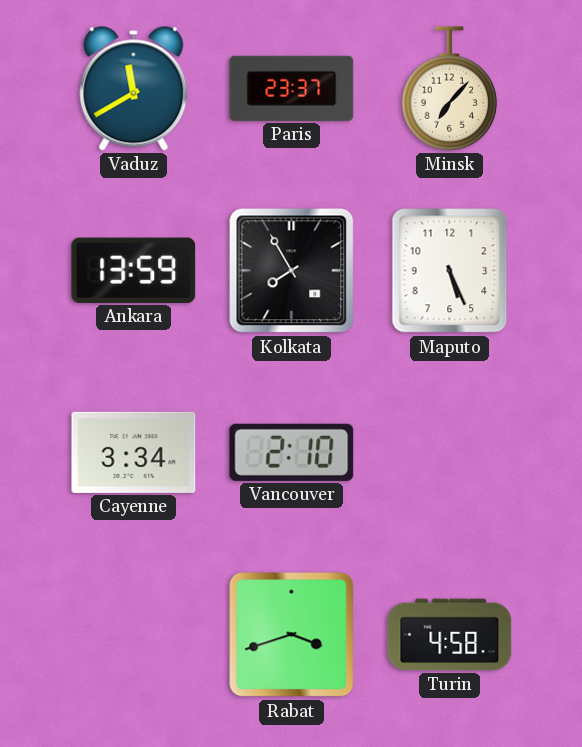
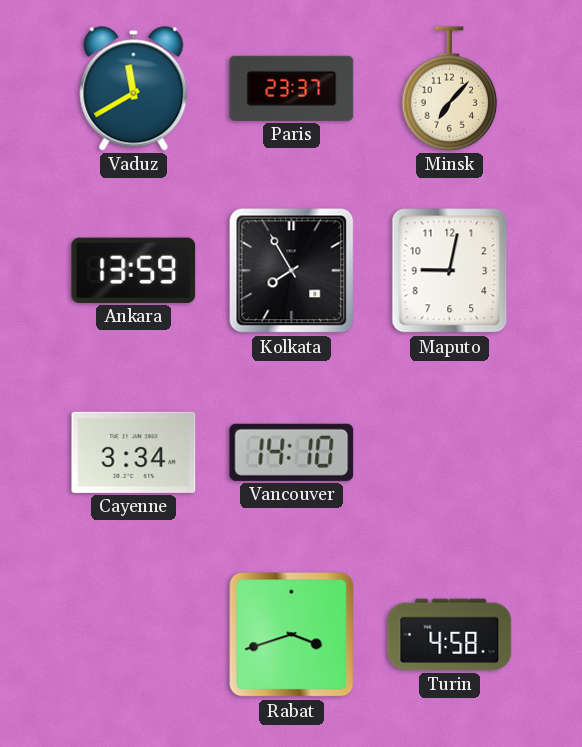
Maputo: 5:26 -> 9:02 (450, 271)
Vancouver: 2:10 -> 14:10 (292, 452)
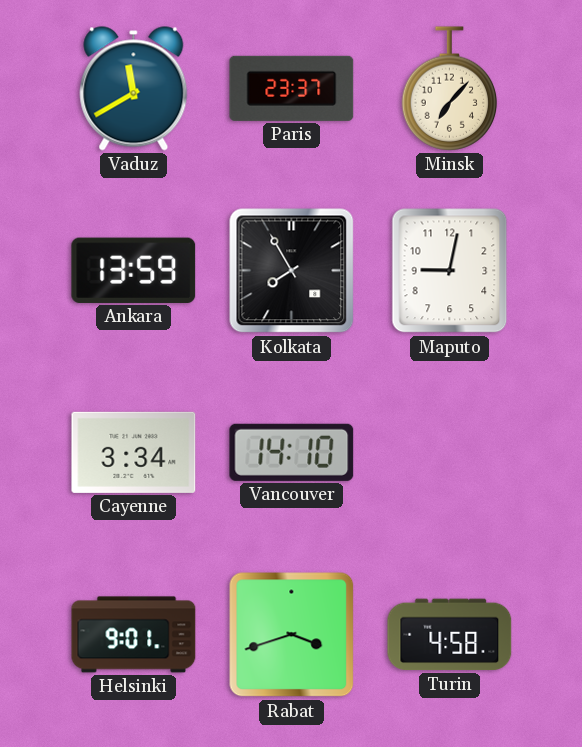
Helsinki: none -> 9:01 (134, 635)
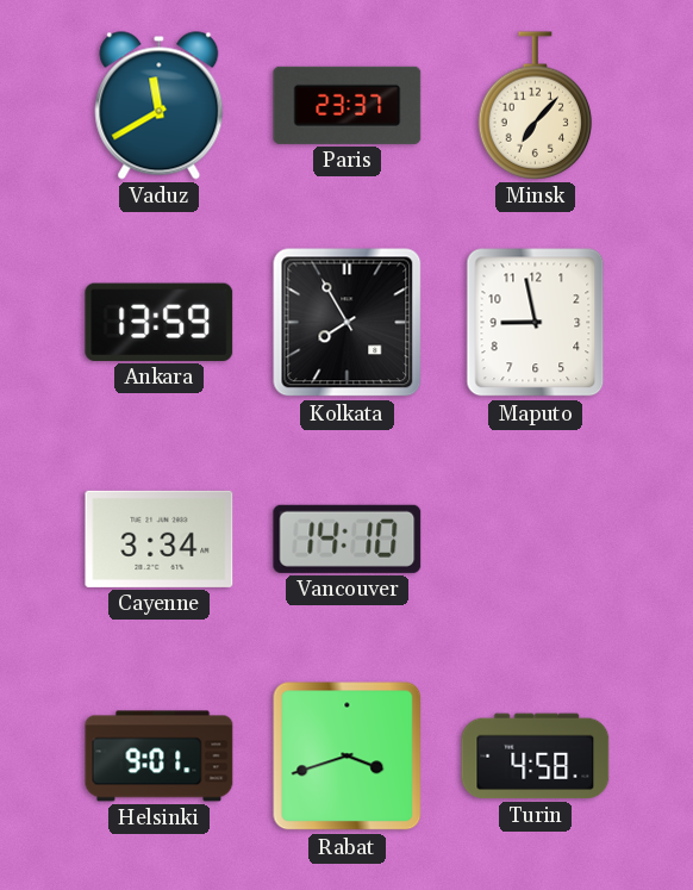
Maputo: 9:02 -> 8:58 (536, 323)
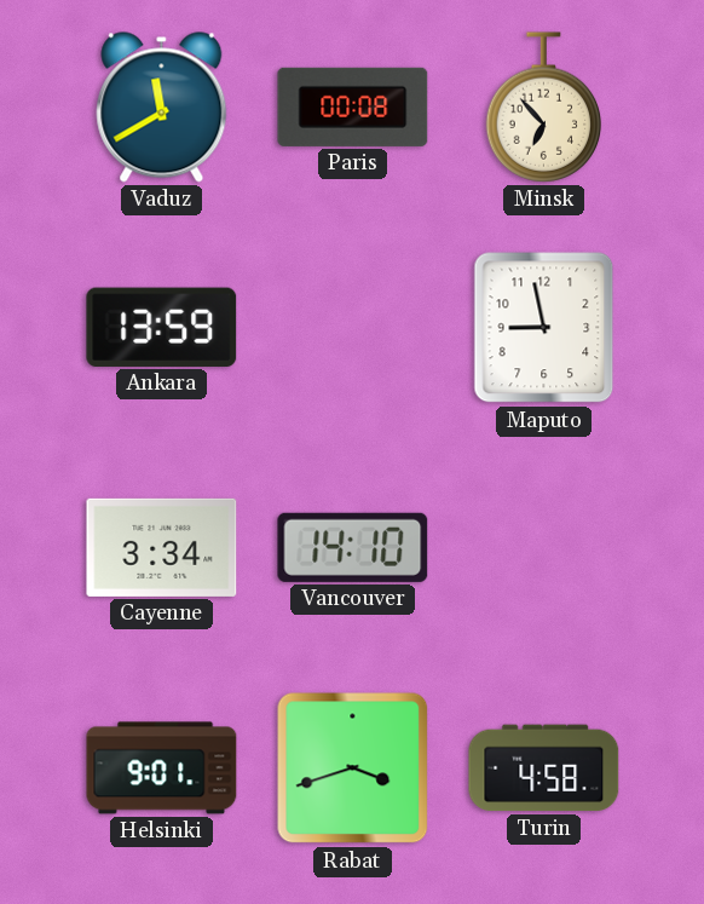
Paris: 23:37 -> 00:08 (353, 106)
Minsk: 7:07 -> 6:53 (544, 108)
Kolkata: 7:55 -> none (348, 323)
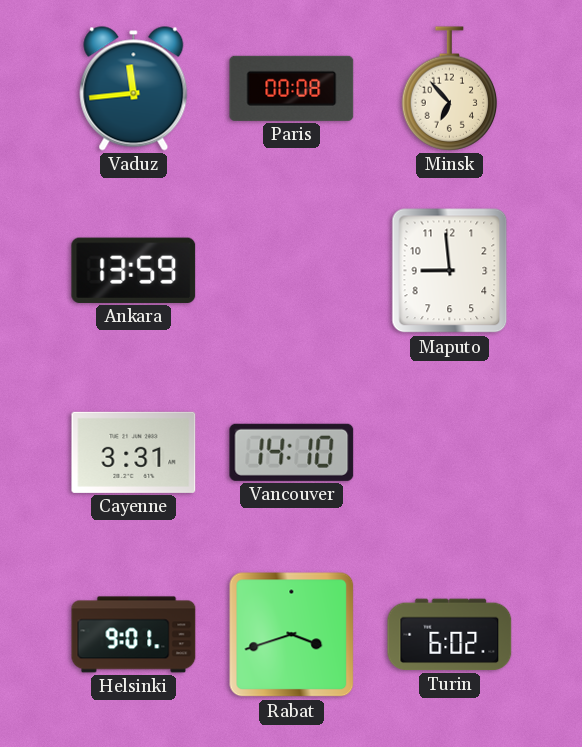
Vaduz: 11:40 -> 11:44 (134, 89)
Maputo: 8:58 -> 8:59 (450, 271)
Cayenne: 3:34 -> 3:31 (134, 452)
Turin: 4:58 -> 6:02 (450, 635)
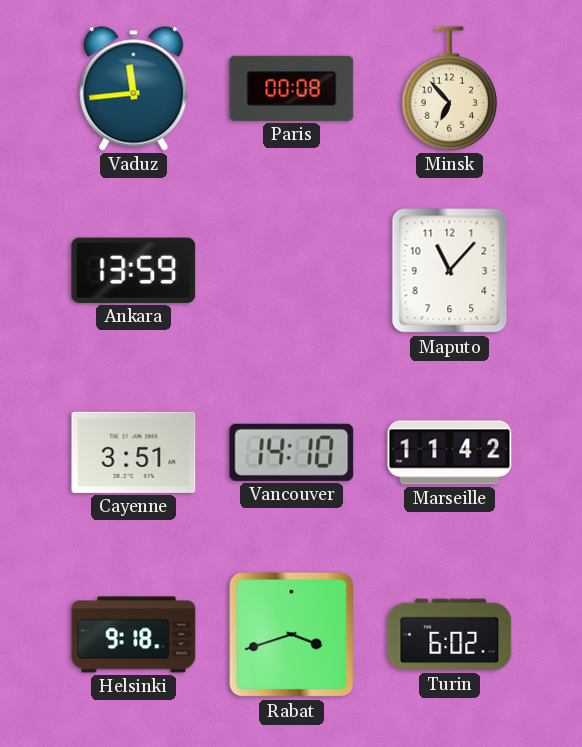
Maputo: 8:59 -> 11:07 (450, 271)
Cayenne: 3:31 -> 3:51 (134, 452)
Marseille: none -> 11:42 (450, 453)
Helsinki: 9:01 -> 9:18 (134, 635)
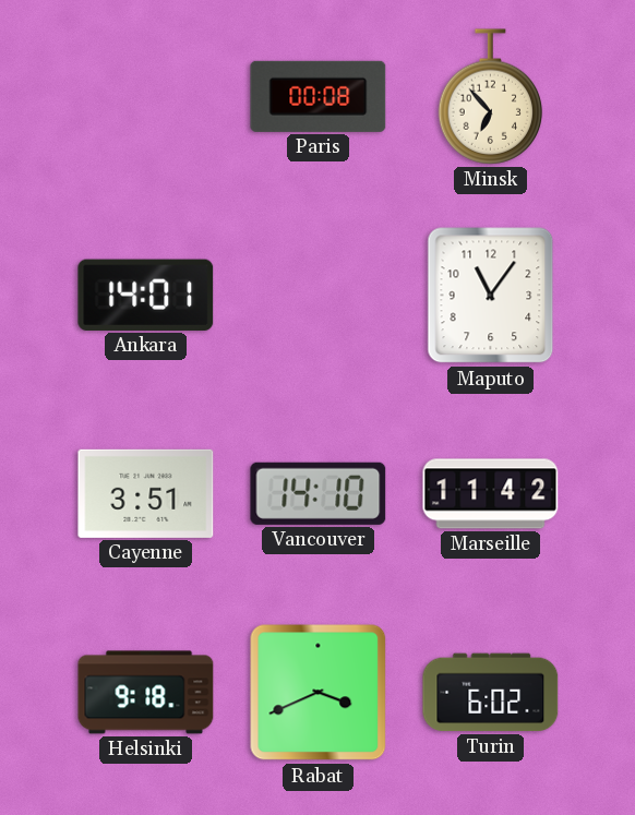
Vaduz: 11:44 -> none (134, 89)
Ankara: 13:59 -> 14:01 (146, 295)
Maputo: 11:07 -> 11:06 (491, 296)
Rabat: 3:42 -> 3:41 (319, 693)
